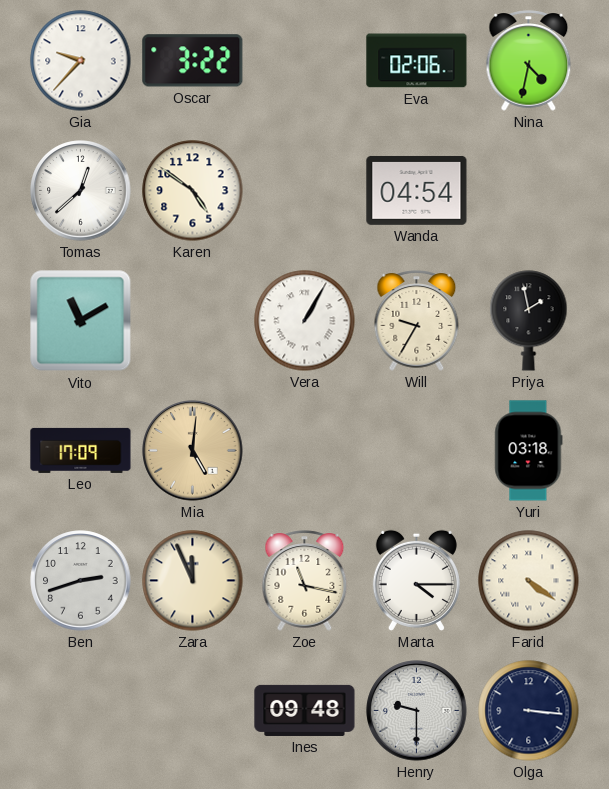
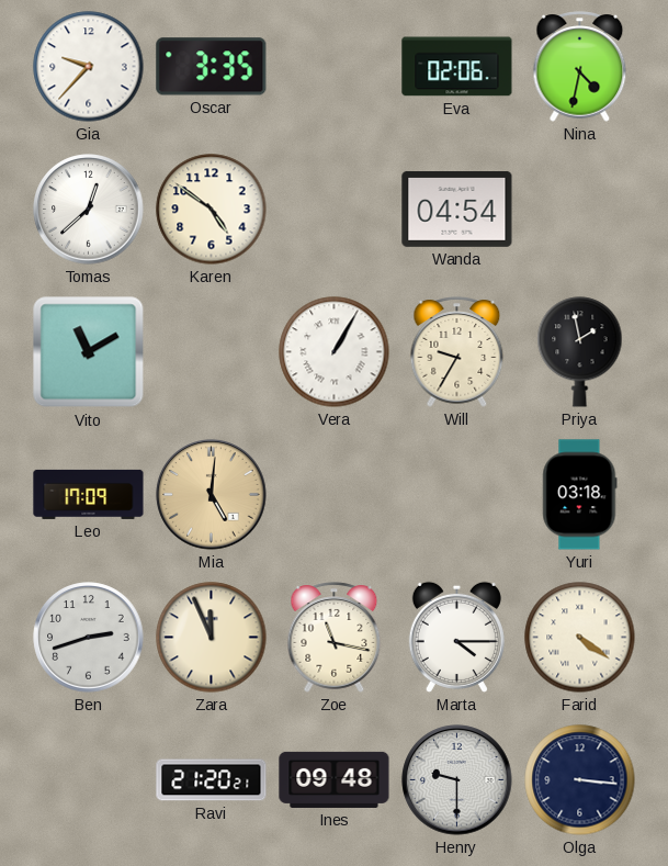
Oscar: 3:22 -> 3:35 (212, 67)
Ravi: none -> 21:20 (212, 780)
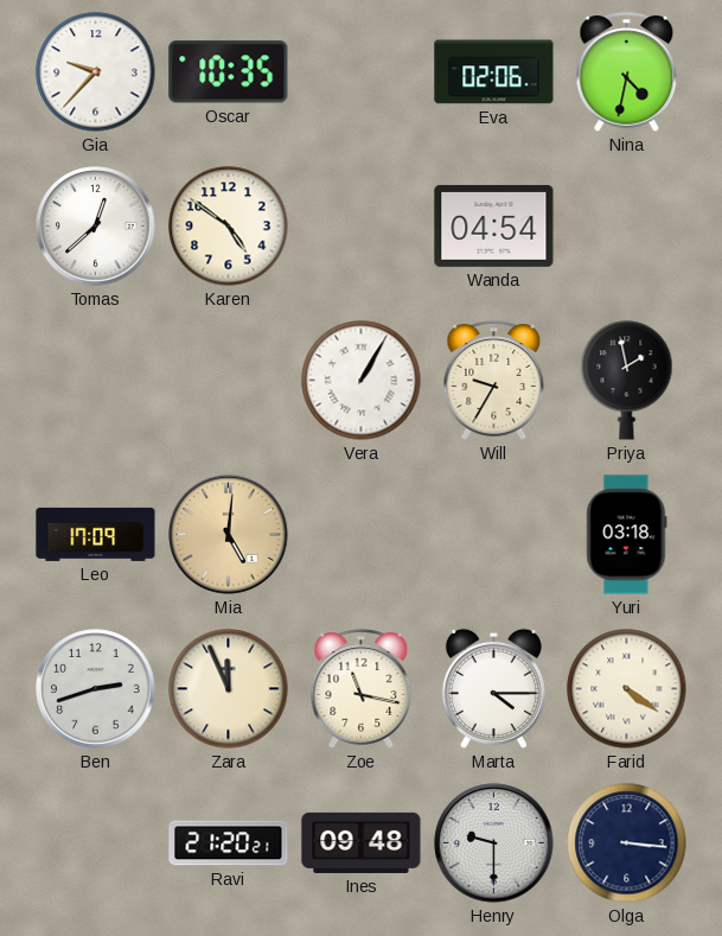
Oscar: 3:35 -> 10:35 (229, 72)
Vito: 11:10 -> none (89, 352)
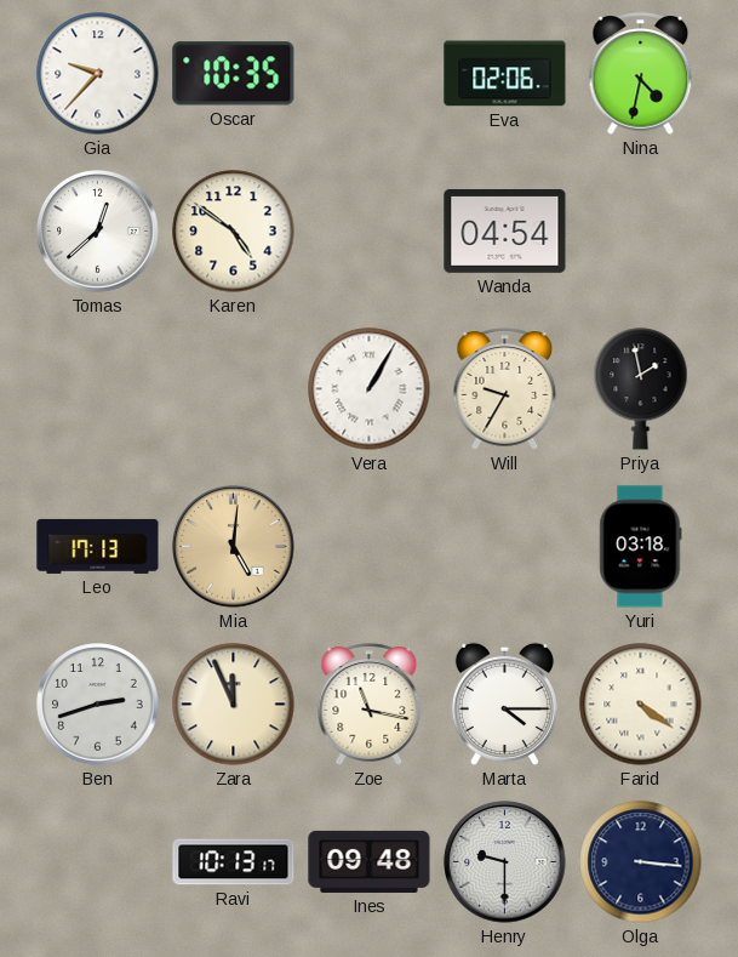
Leo: 17:09 -> 17:13 (98, 546)
Ravi: 21:20 -> 10:13 (234, 862)
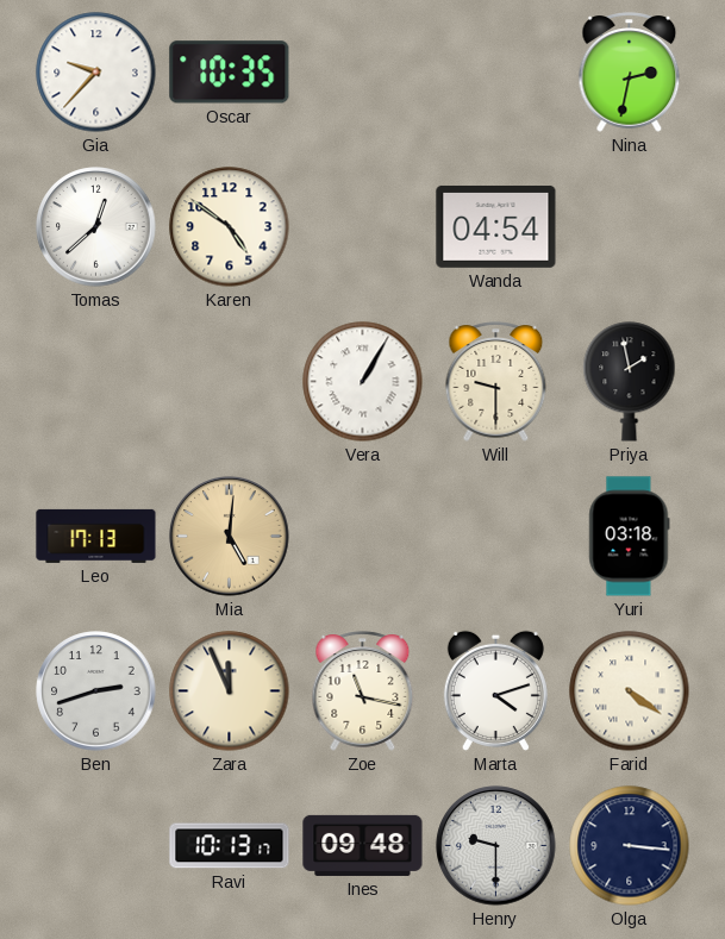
Eva: 02:06 -> none (505, 74)
Nina: 4:32 -> 2:32 (630, 73)
Will: 9:35 -> 9:30 (496, 382)
Marta: 4:15 -> 4:12 (495, 690)
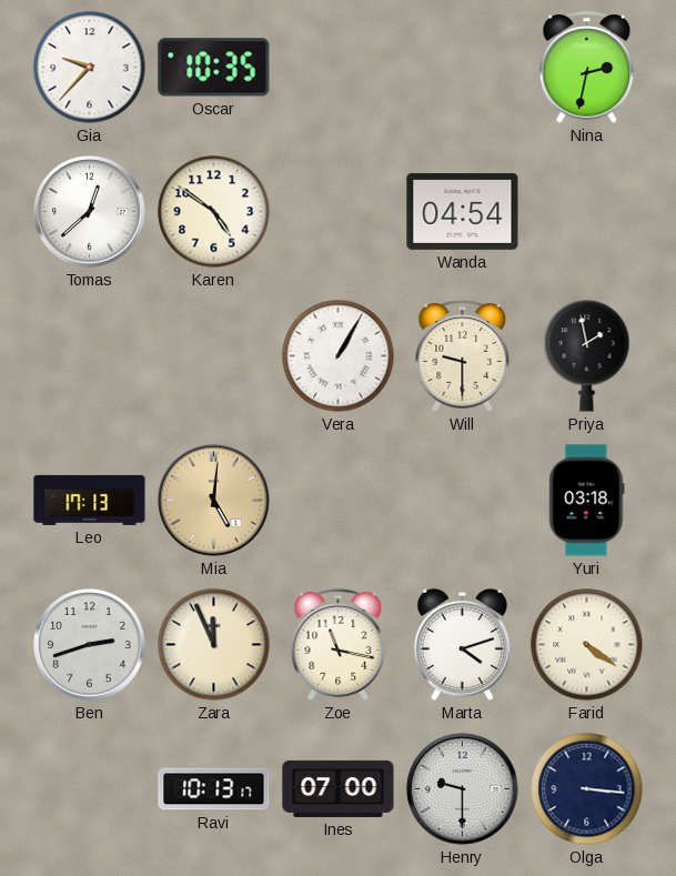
Ines: 09:48 -> 07:00 (339, 788)
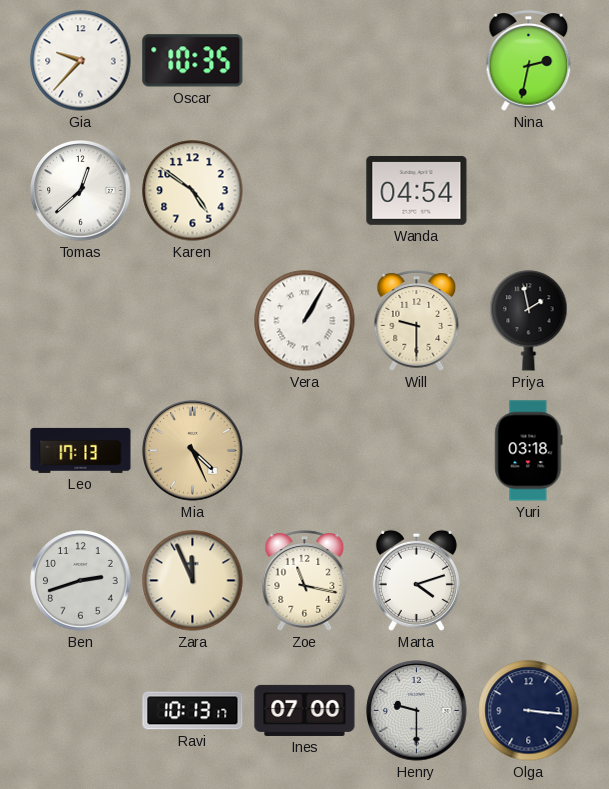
Mia: 5:01 -> 4:26 (193, 451)
Farid: 4:21 -> none (587, 645)
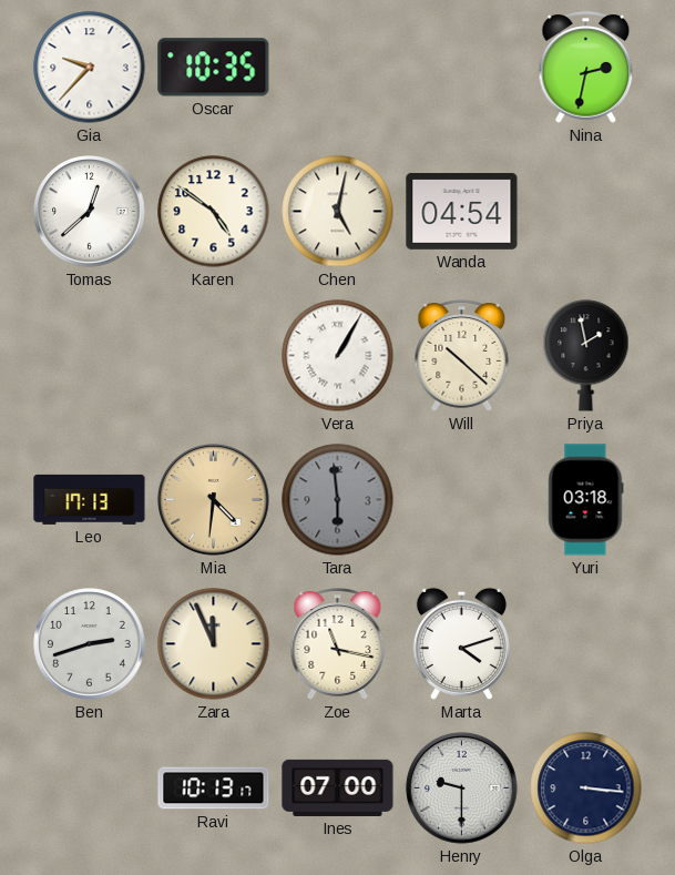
Chen: none -> 5:02 (338, 212)
Will: 9:30 -> 10:22 (462, 356)
Mia: 4:26 -> 4:31 (214, 500)
Tara: none -> 5:59 (338, 500)
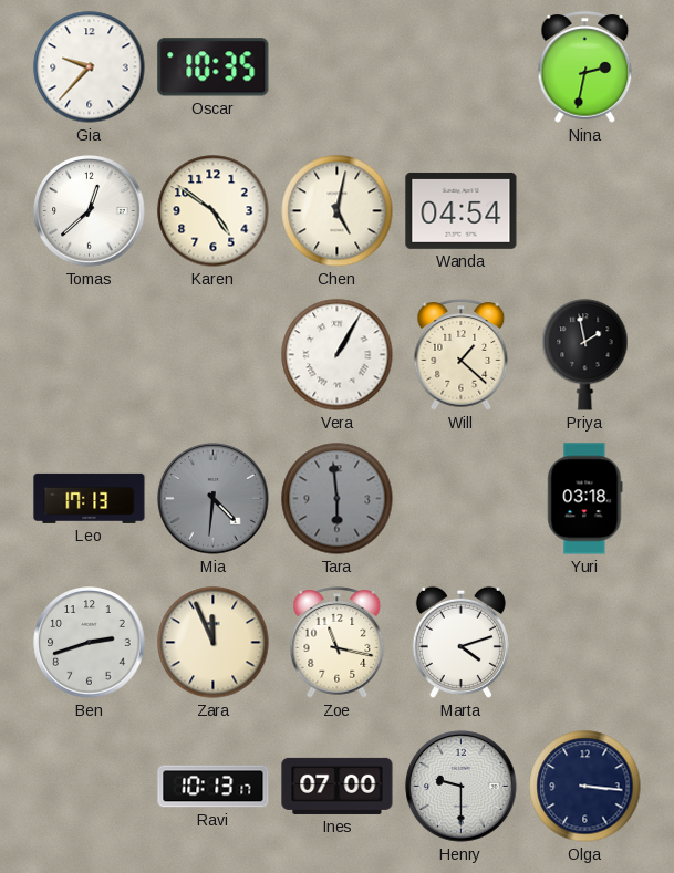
Will: 10:22 -> 1:22 (462, 355)
Mia dial: champagne -> grey (214, 499)
